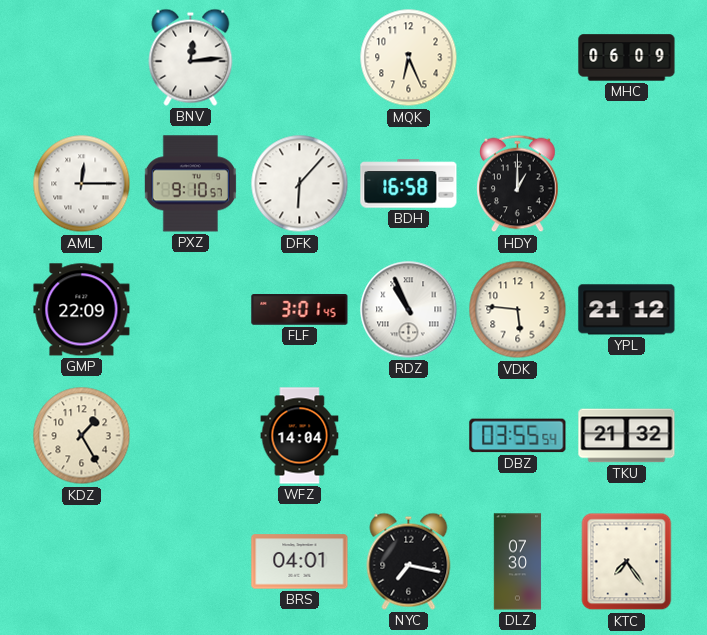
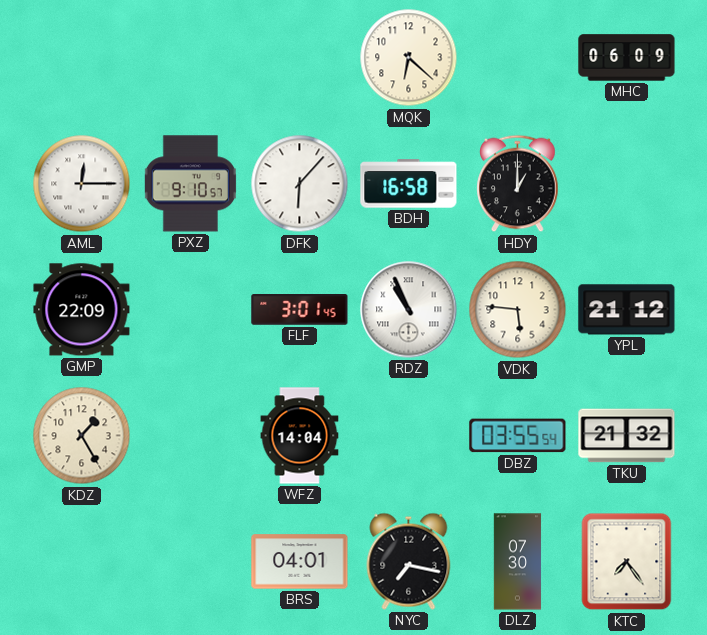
BNV: 12:14 -> none (191, 57)
MQK: 6:26 -> 6:22 (409, 58)
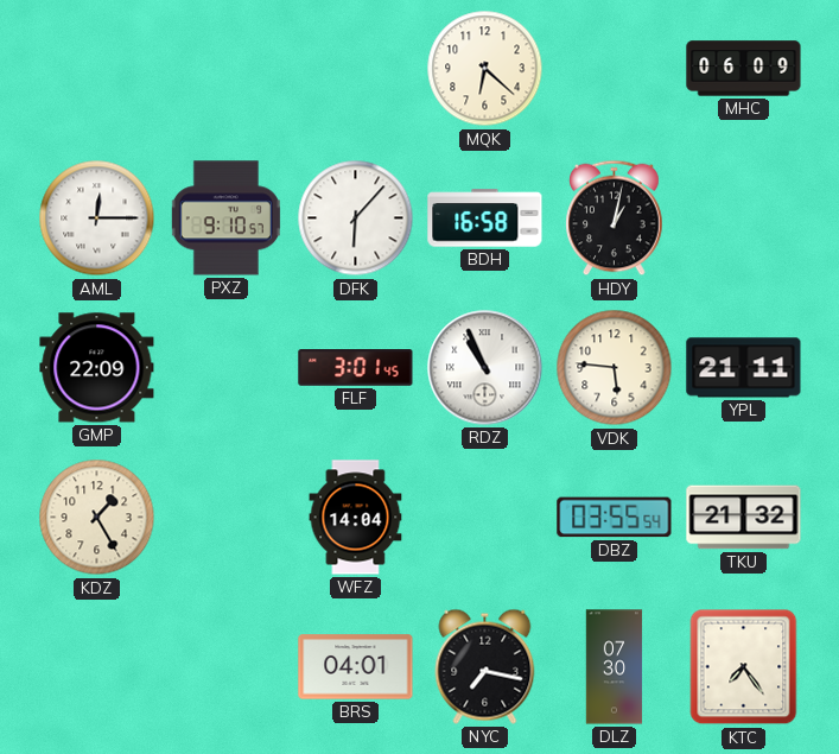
HDY: 1:00 -> 1:02 (615, 218)
YPL: 21:12 -> 21:11 (744, 368)
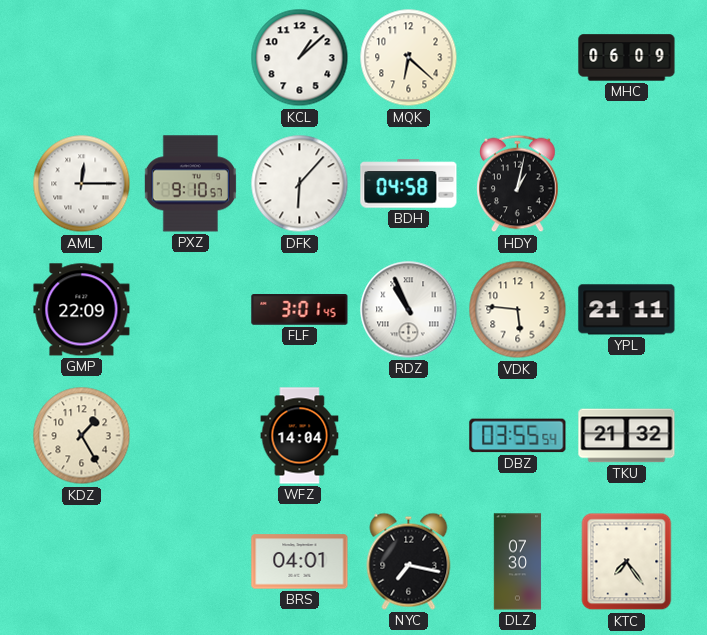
KCL: none -> 1:08 (300, 58)
BDH: 16:58 -> 04:58 (409, 184)
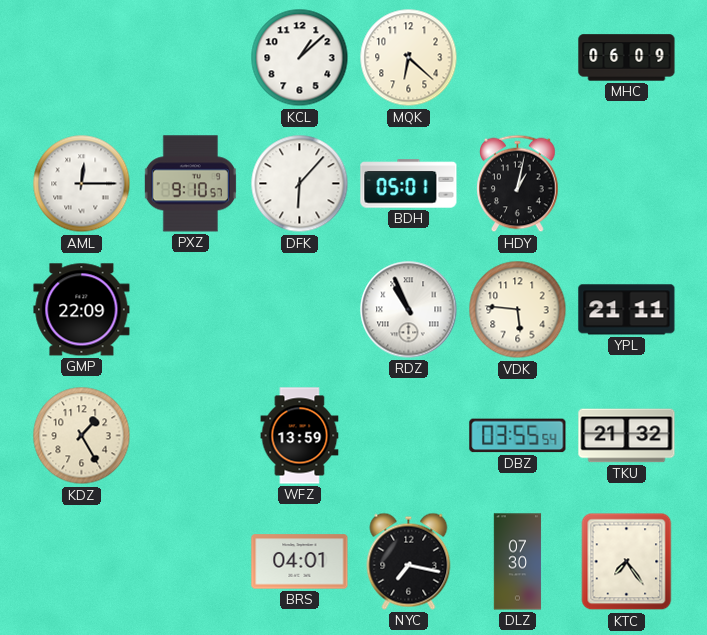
BDH: 04:58 -> 05:01 (409, 184)
FLF: 3:01 -> none (300, 310)
WFZ: 14:04 -> 13:59 (300, 436)
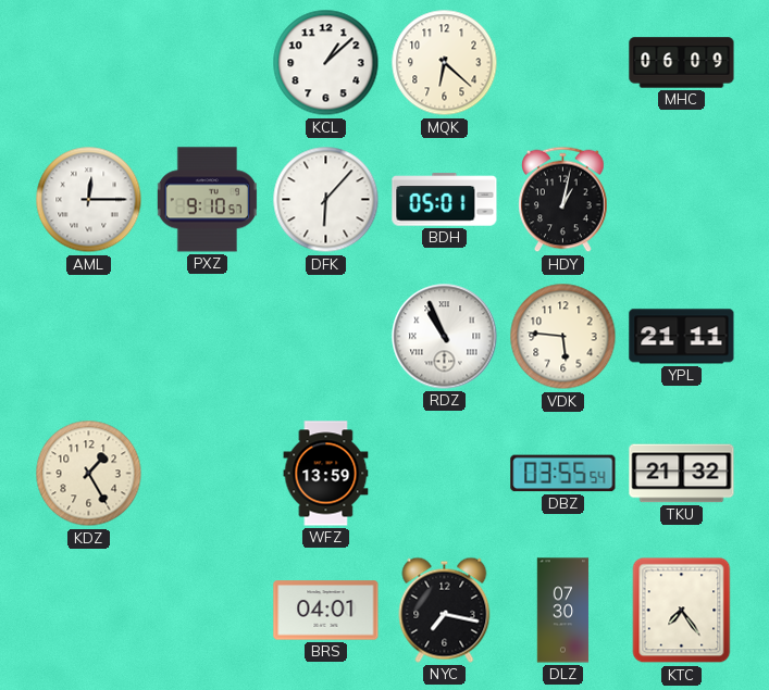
GMP: 22:09 -> none (82, 310)
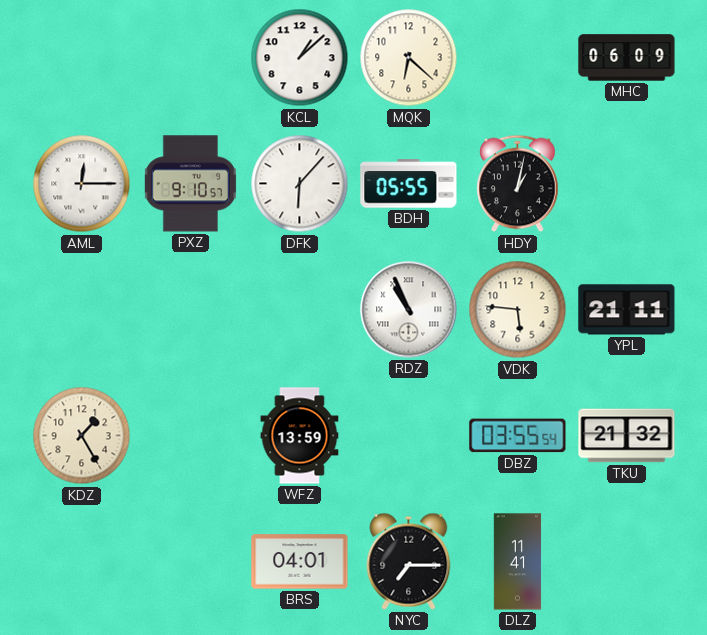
BDH: 05:01 -> 05:55 (409, 184)
NYC: 7:17 -> 7:15 (409, 561)
DLZ: 07:30 -> 11:41 (518, 562)
KTC: 7:24 -> none (682, 611)
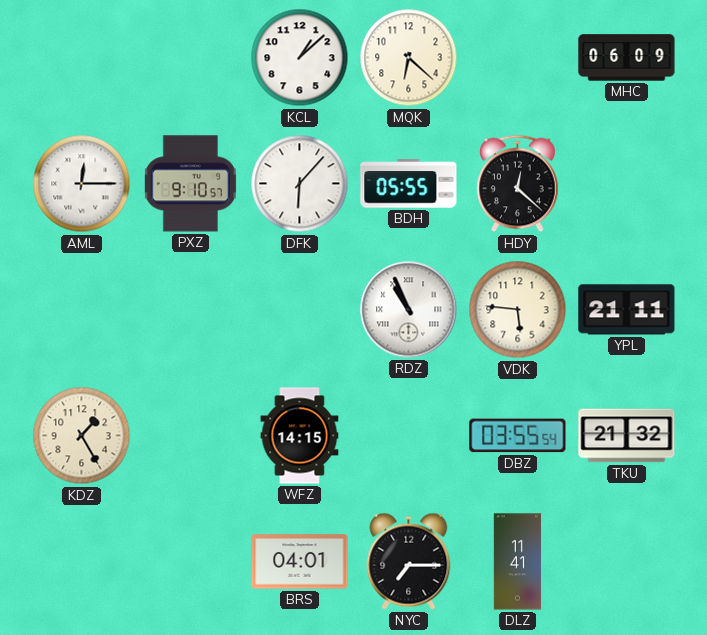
HDY: 1:02 -> 12:22 (518, 184)
WFZ: 13:59 -> 14:15 (300, 436)
